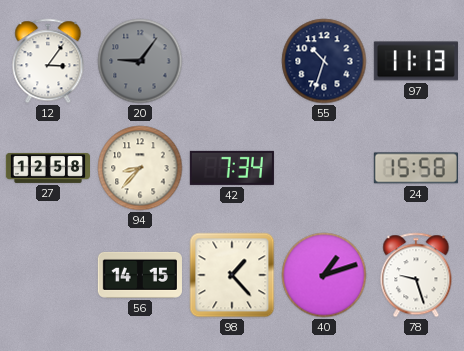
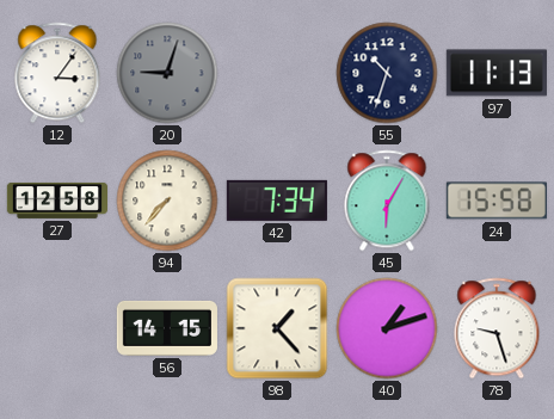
20: 9:06 -> 9:03 (167, 73)
94: 8:37 -> 7:37 (167, 201)
45: none -> 6:05 (387, 201)
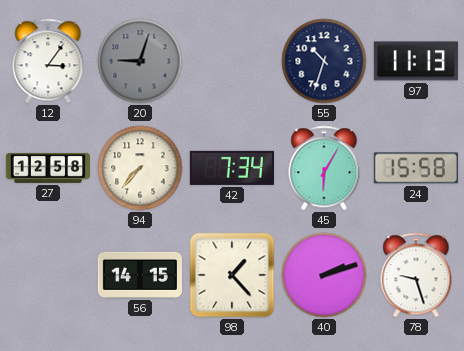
40: 1:12 -> 2:12 (324, 275)
